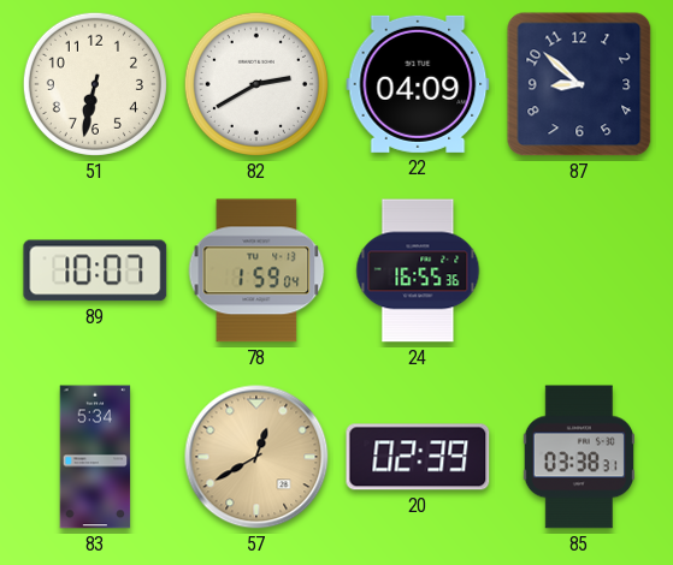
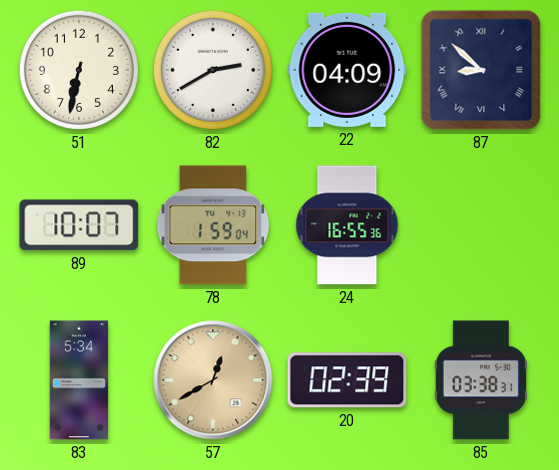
87 numerals: Arabic -> Roman (481, 70)
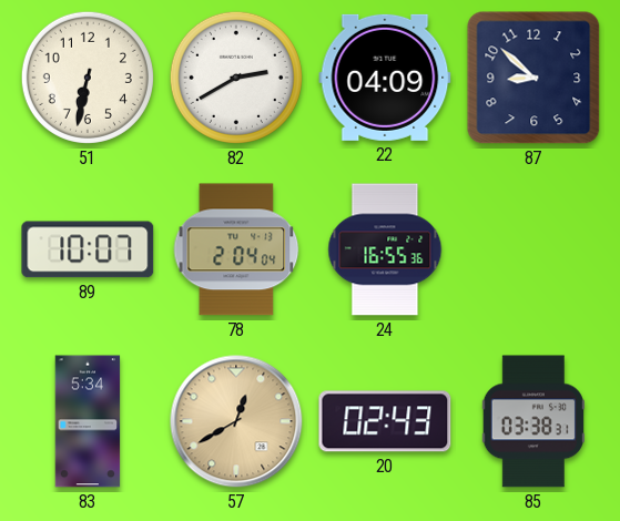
87 numerals: Roman -> Arabic (533, 78)
78: 1:59 -> 2:04 (236, 249)
20: 02:39 -> 02:43 (385, 421)
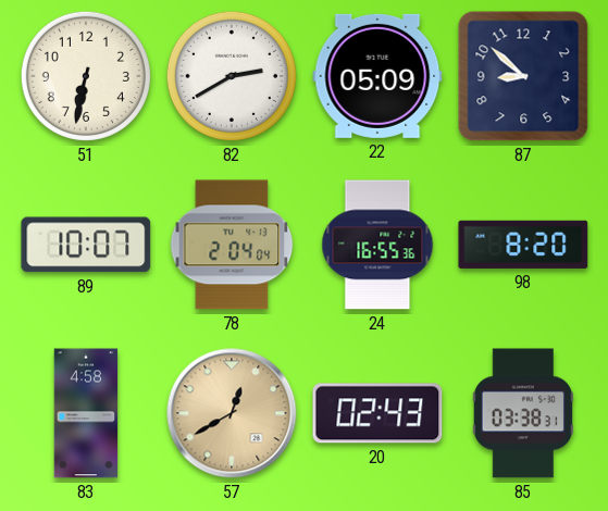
22: 04:09 -> 05:09 (377, 76)
98: none -> 8:20 (523, 245)
83: 5:34 -> 4:58 (86, 413)
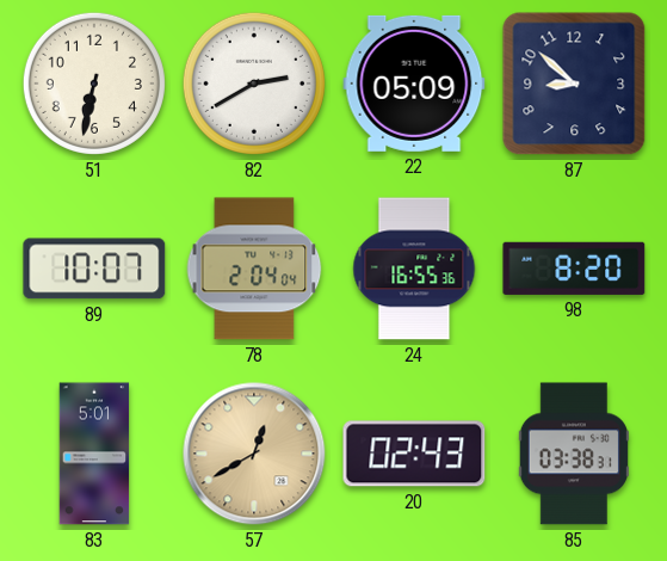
83: 4:58 -> 5:01 (94, 454)
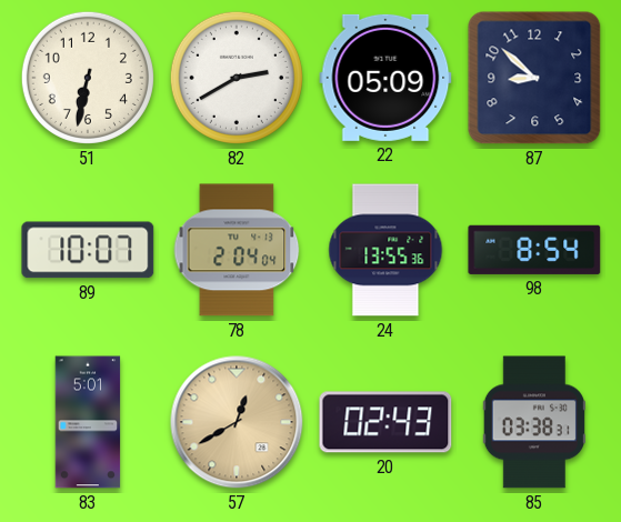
24: 16:55 -> 13:55 (385, 250)
98: 8:20 -> 8:54 (534, 250)
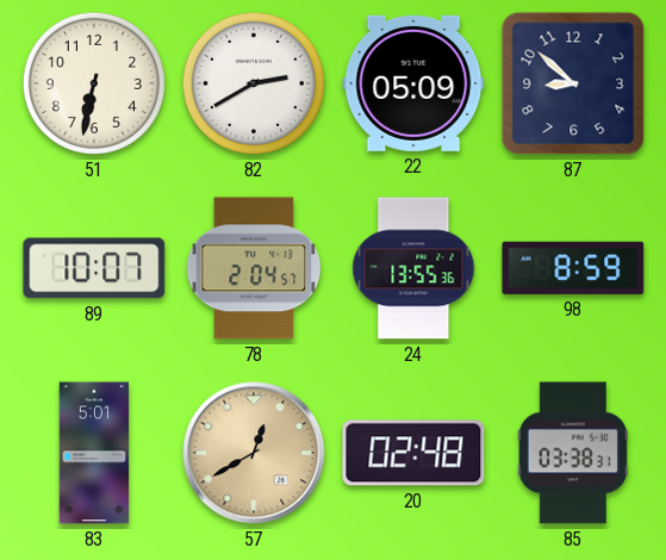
78: 2:04:04 -> 2:04:57 (254, 268)
98: 8:54 -> 8:59 (573, 268)
20: 02:43 -> 02:48 (413, 453)
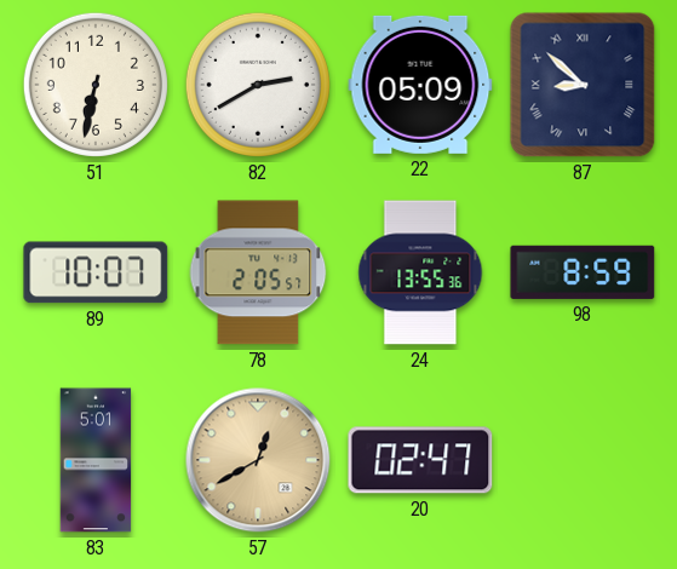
87 numerals: Arabic -> Roman (583, 85)
78: 2:04 -> 2:05 (258, 272)
20: 02:48 -> 02:47 (420, 460)
85: 03:38 -> none (573, 453)
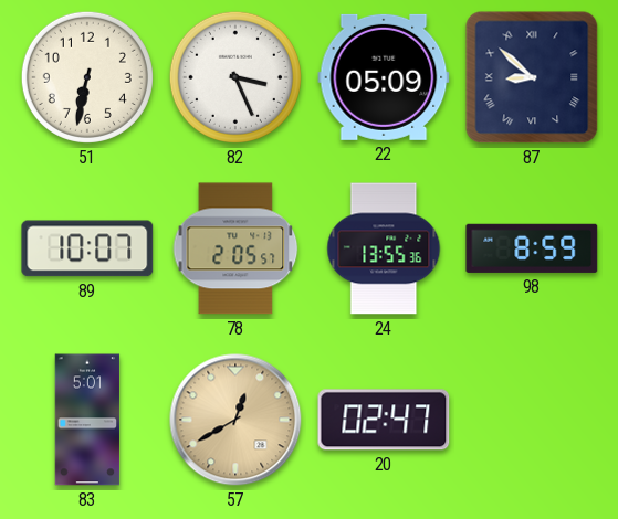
82: 2:40 -> 3:26 (235, 77)
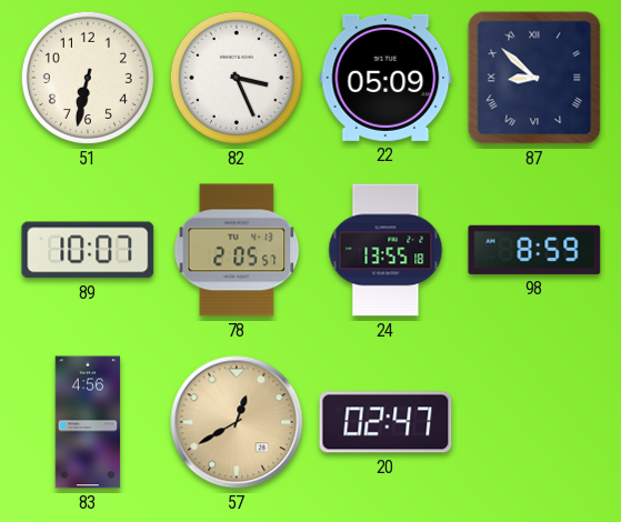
24: 13:55:36 -> 13:55:18 (385, 250)
83: 5:01 -> 4:56 (88, 422)
